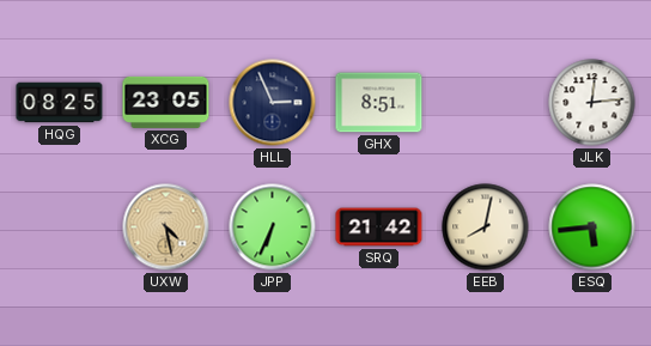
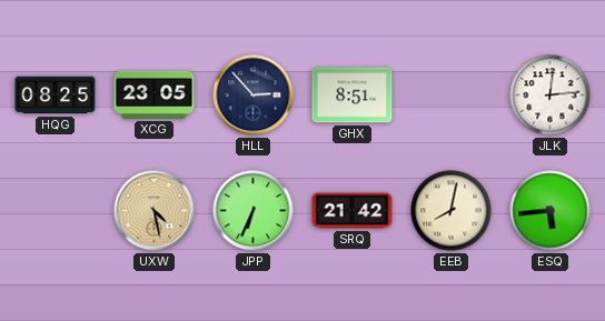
HLL: 2:56 -> 2:53 (254, 96)
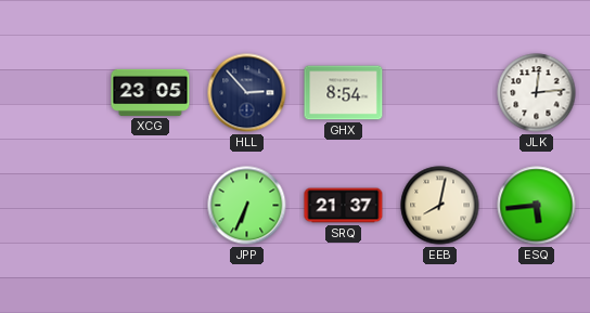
HQG: 08:25 -> none (56, 96)
GHX: 8:51 -> 8:54 (344, 93)
UXW: 4:28 -> none (155, 211)
SRQ: 21:42 -> 21:37 (344, 206)
